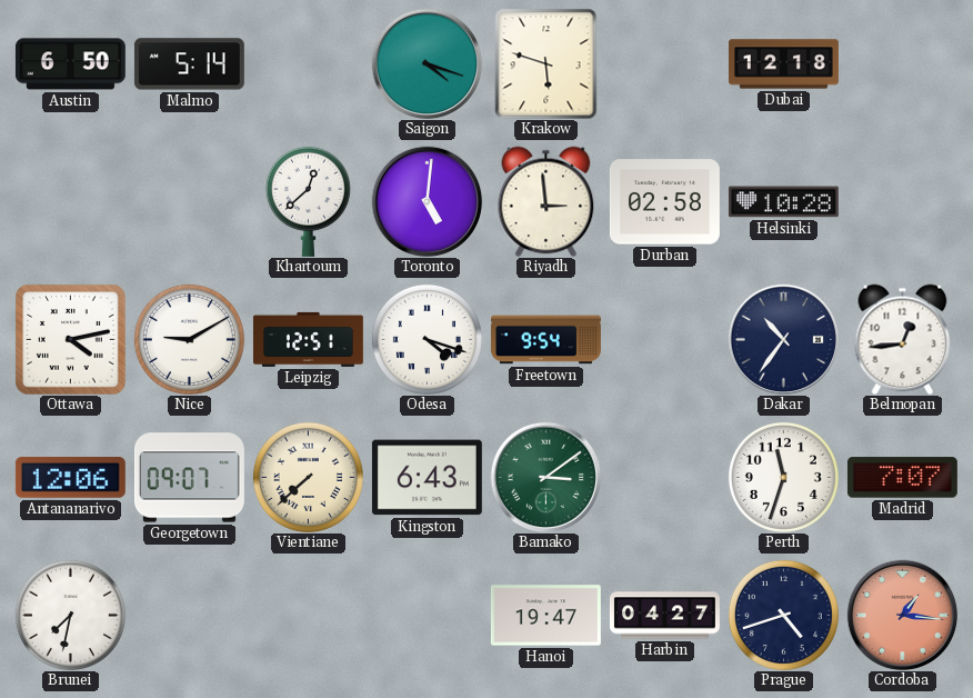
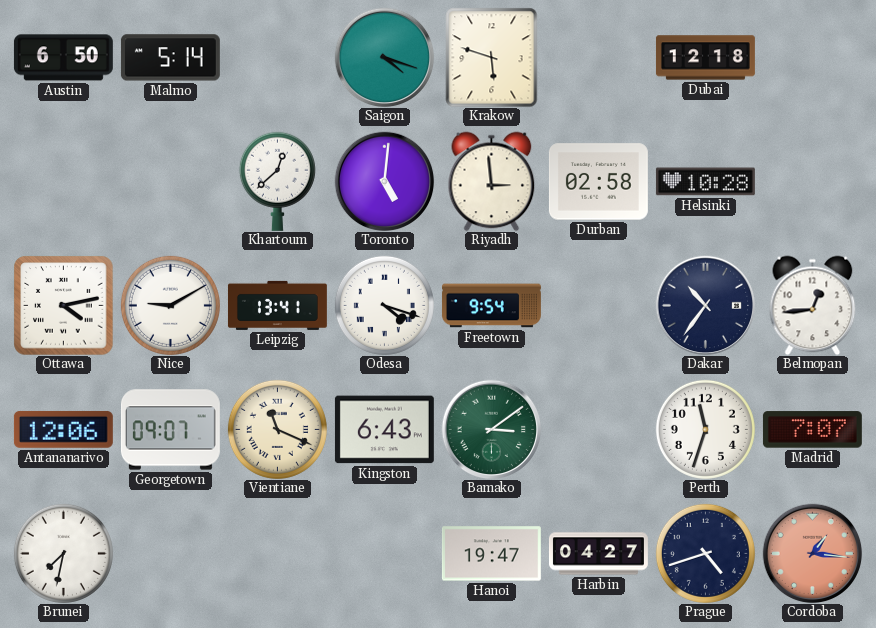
Leipzig: 12:51 -> 13:41 (277, 305)
Vientiane: 7:38 -> 11:19 (277, 429)
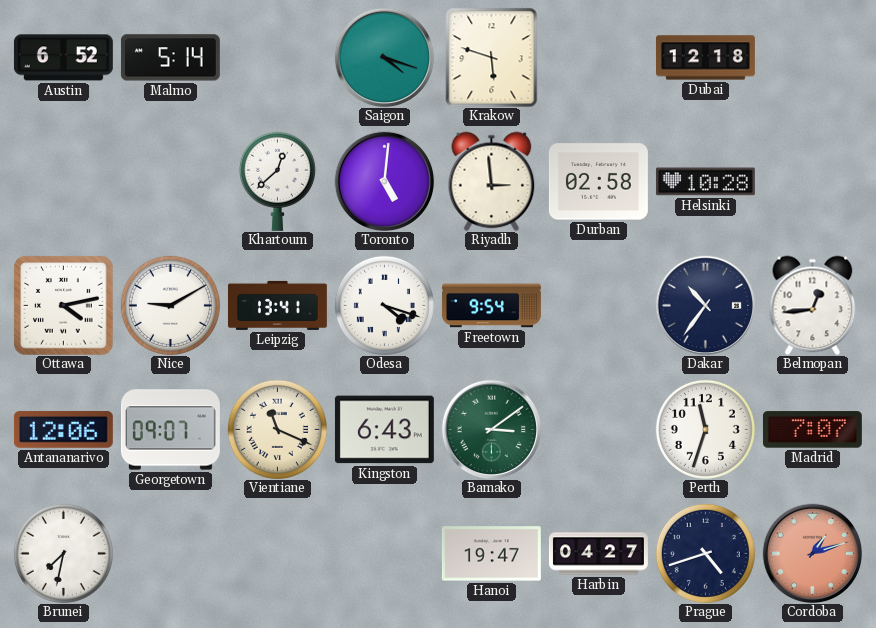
Austin: 6:50 -> 6:52 (63, 58)
Cordoba: 1:16 -> 1:12 (812, 553)
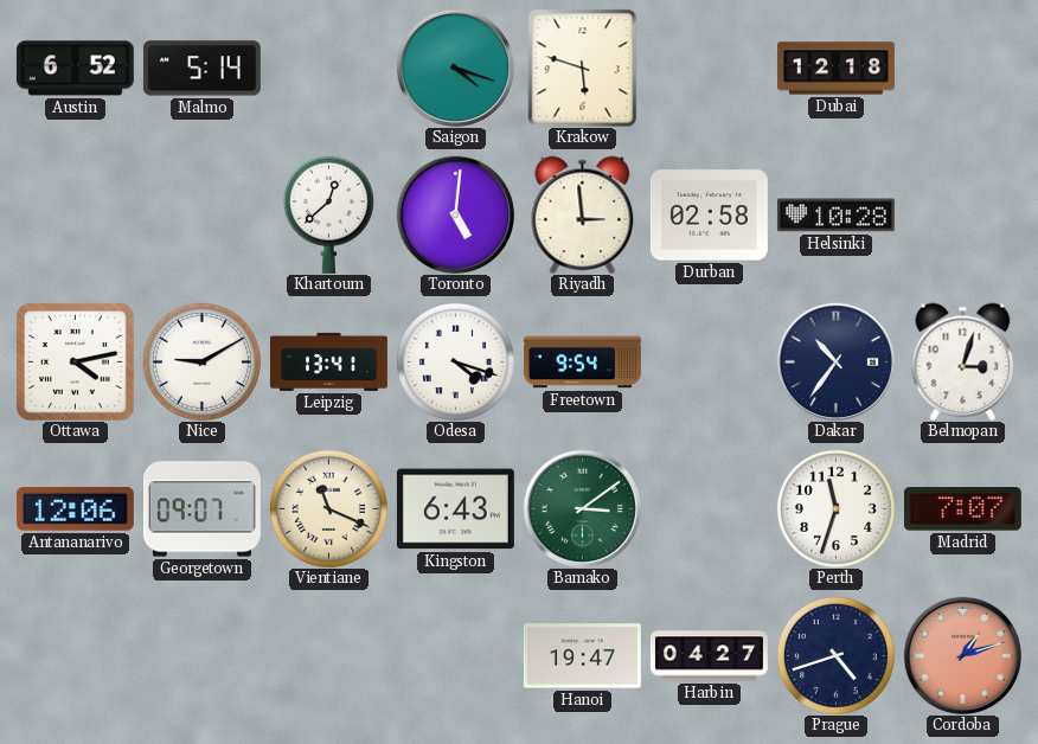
Belmopan: 12:44 -> 3:03 (963, 361)
Brunei: 7:32 -> none (63, 553)
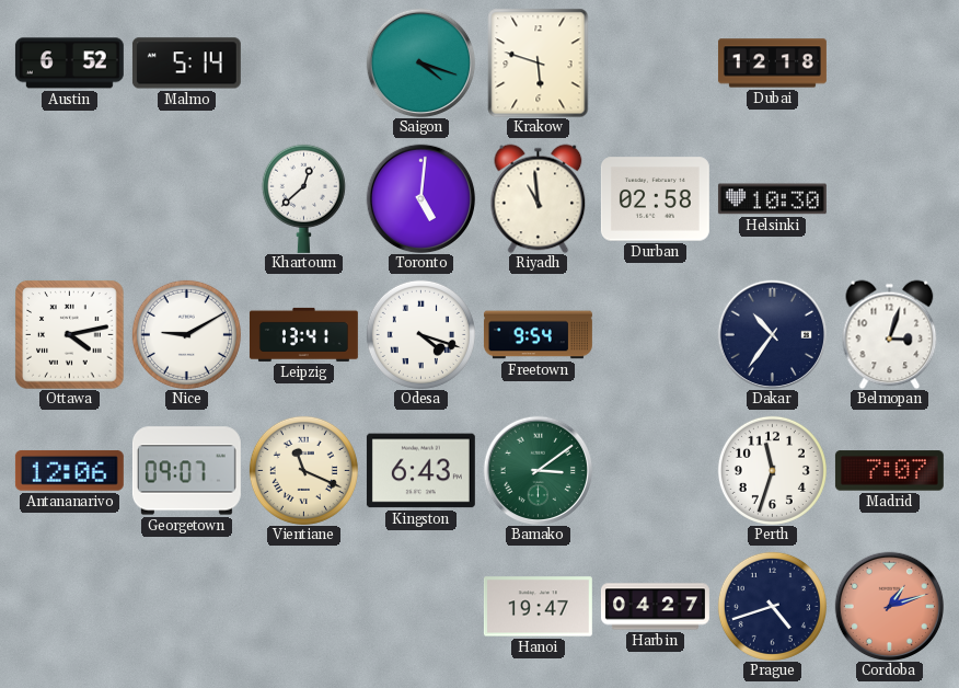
Riyadh: 2:59 -> 10:59 (539, 198)
Helsinki: 10:28 -> 10:30 (772, 199)
